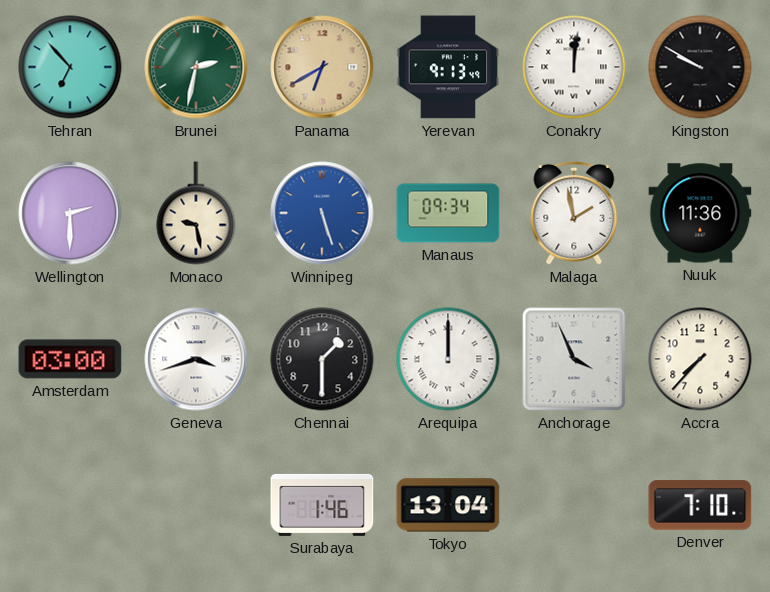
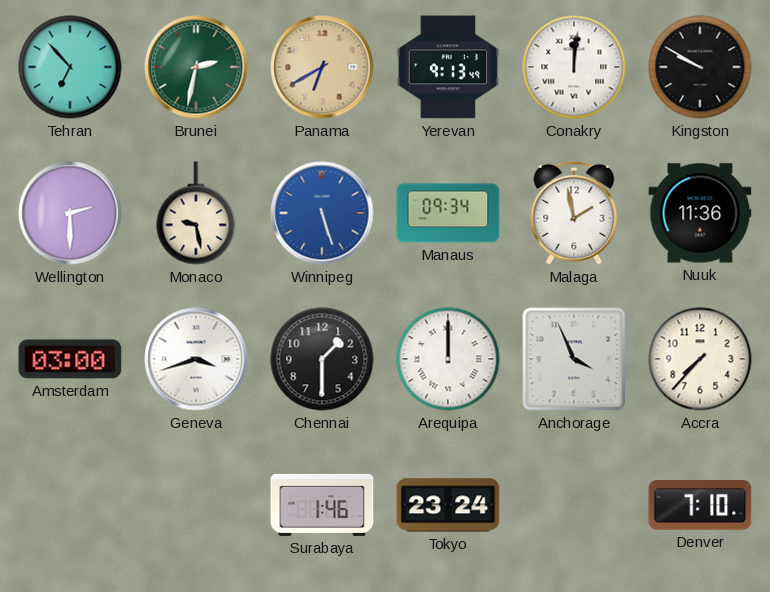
Tokyo: 13:04 -> 23:24 (448, 505)
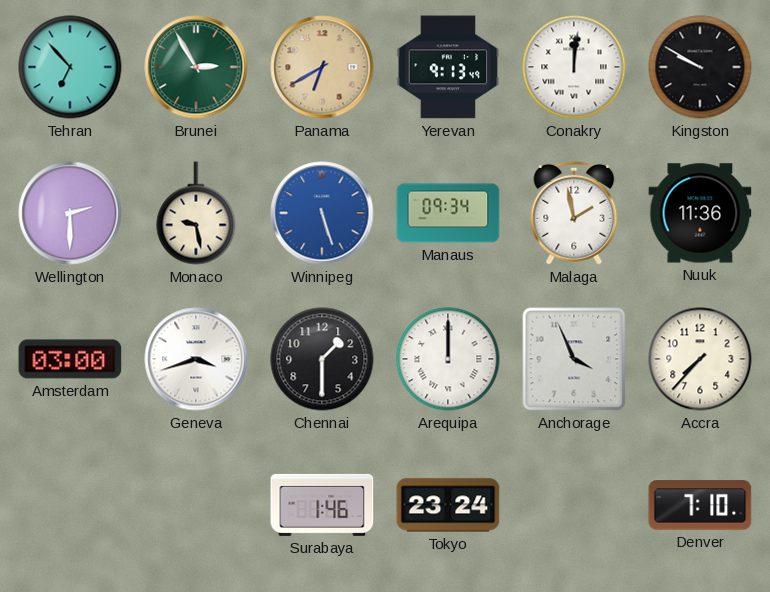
Brunei: 2:32 -> 2:55 (196, 67)
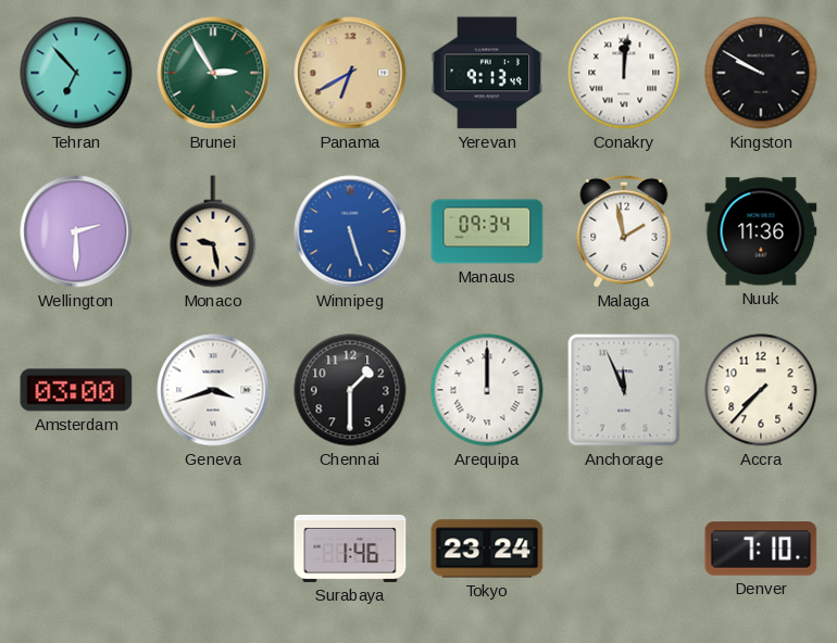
Anchorage: 3:56 -> 11:56 (624, 390)
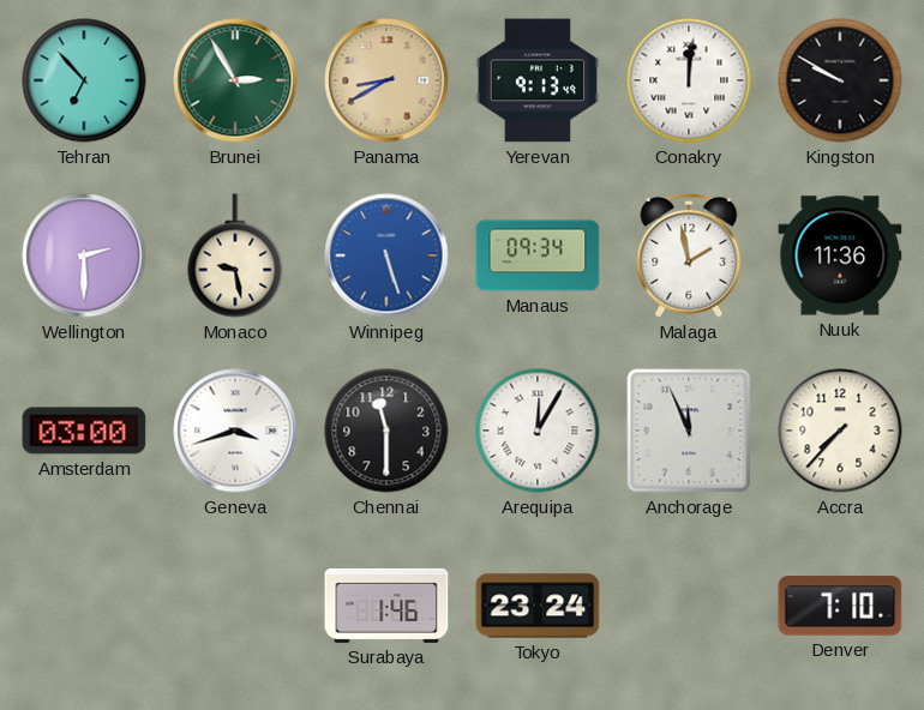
Panama: 6:40 -> 8:40 (386, 80)
Chennai: 1:30 -> 11:30 (386, 431)
Arequipa: 12:00 -> 12:05 (538, 431)
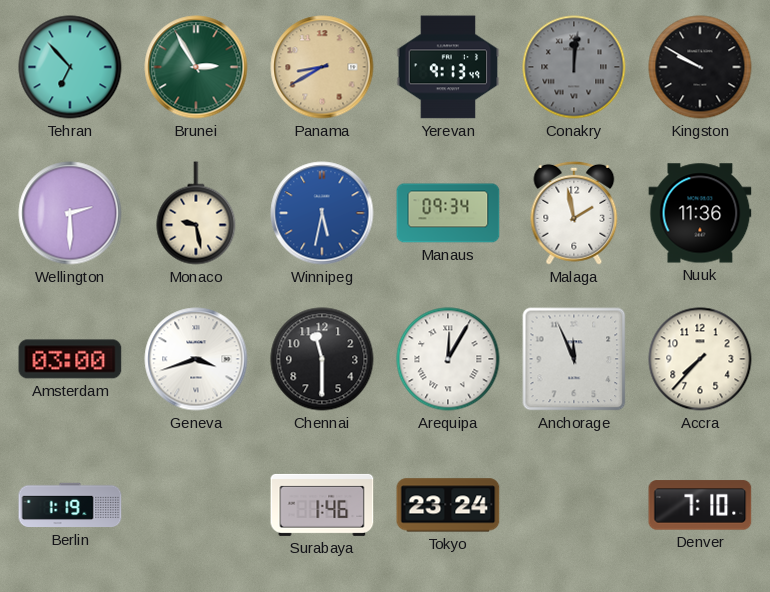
Conakry dial: white -> grey (574, 67)
Winnipeg: 5:27 -> 5:32 (322, 213)
Berlin: none -> 1:19 (70, 505)
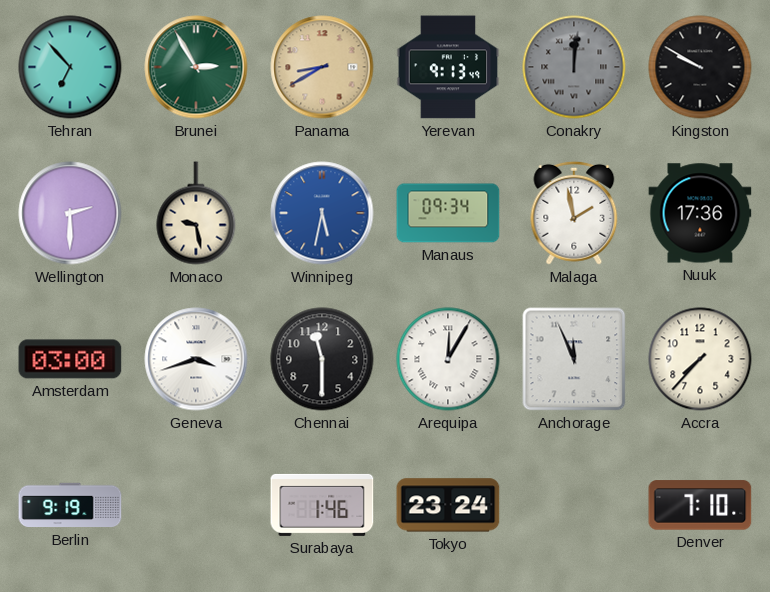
Nuuk: 11:36 -> 17:36 (700, 213)
Berlin: 1:19 -> 9:19 (70, 505)
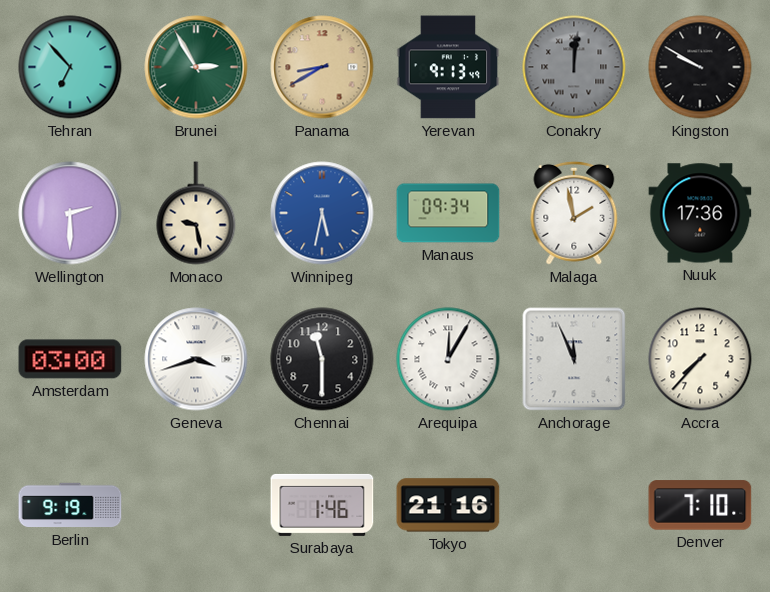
Tokyo: 23:24 -> 21:16 (448, 505)
